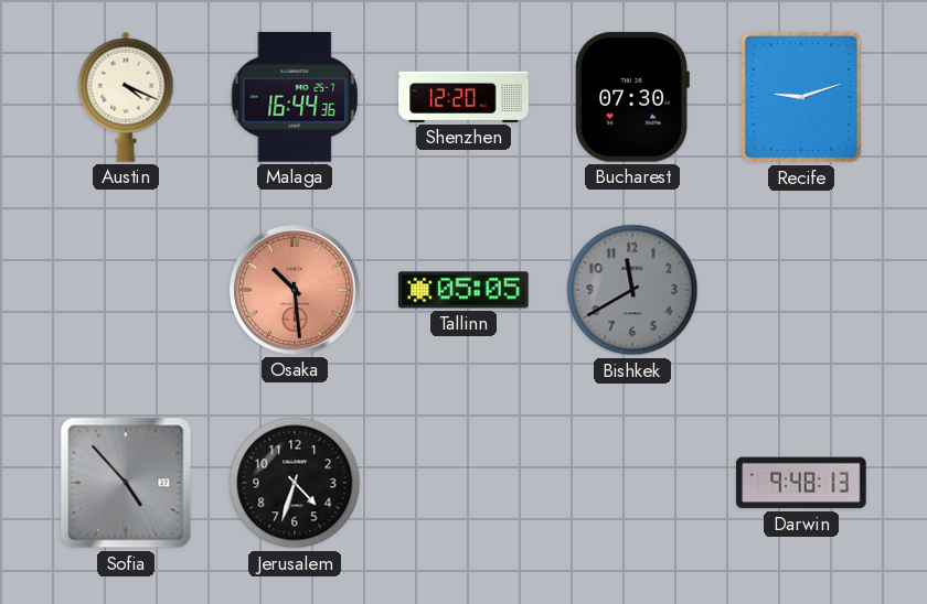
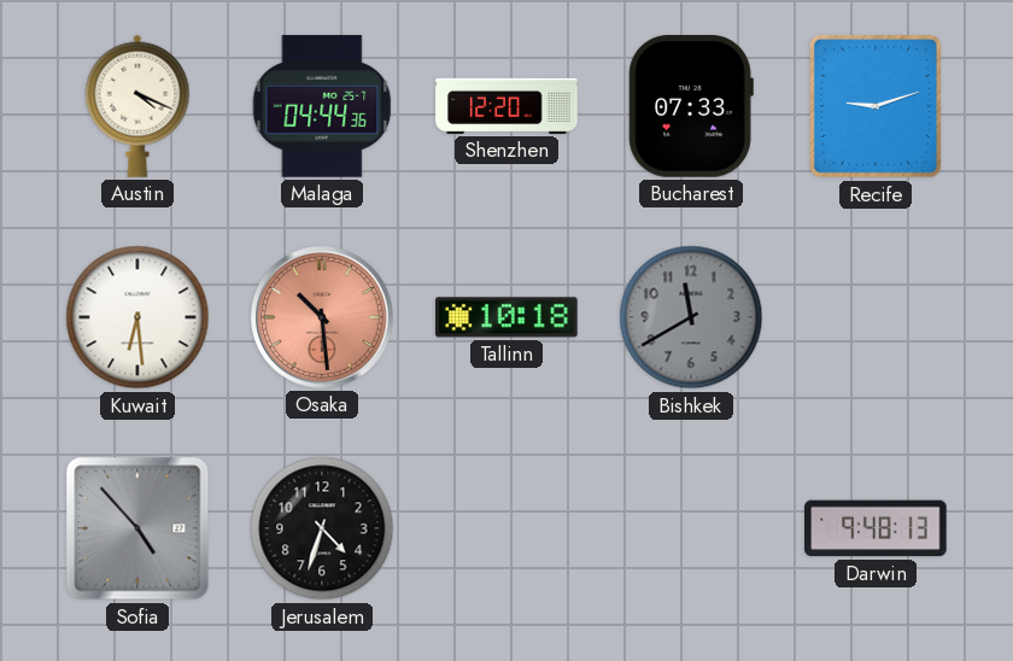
Malaga: 16:44 -> 04:44 (322, 106)
Bucharest: 07:30 -> 07:33 (691, 107)
Kuwait: none -> 6:29 (137, 317)
Tallinn: 05:05 -> 10:18 (506, 317)
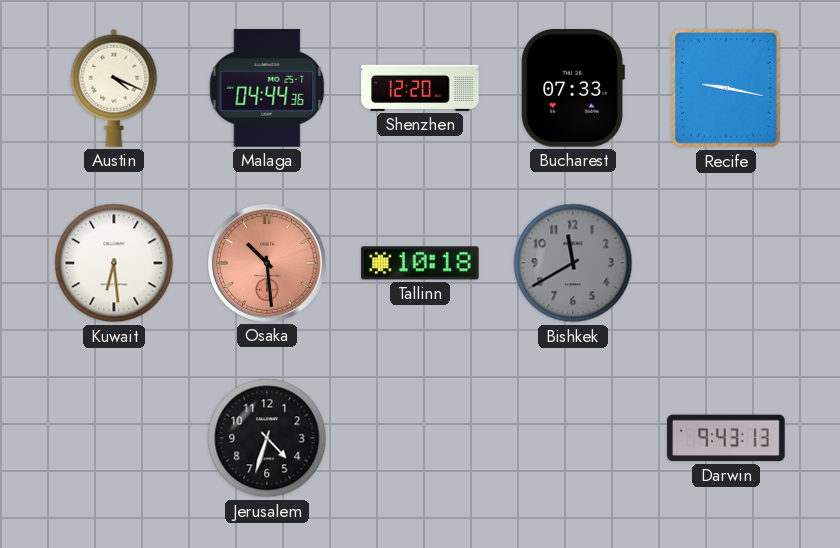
Recife: 9:12 -> 9:17 (726, 88)
Sofia: 4:53 -> none (137, 528)
Darwin: 9:48 -> 9:43 (726, 438)
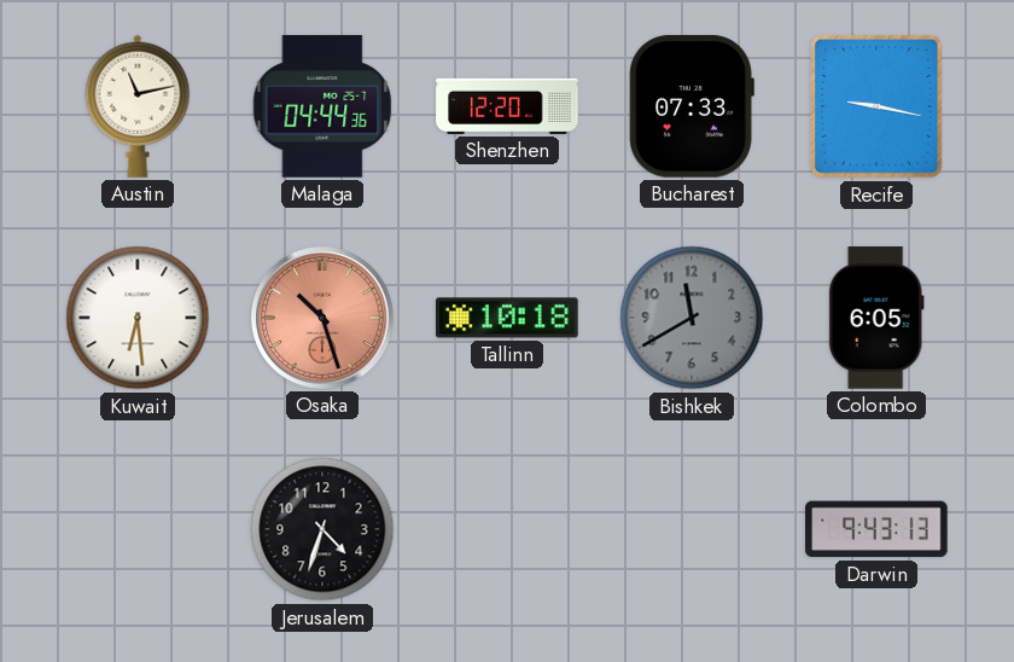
Austin: 4:19 -> 11:13 (138, 106)
Osaka: 10:29 -> 10:27 (322, 318)
Colombo: none -> 6:05 (876, 318)
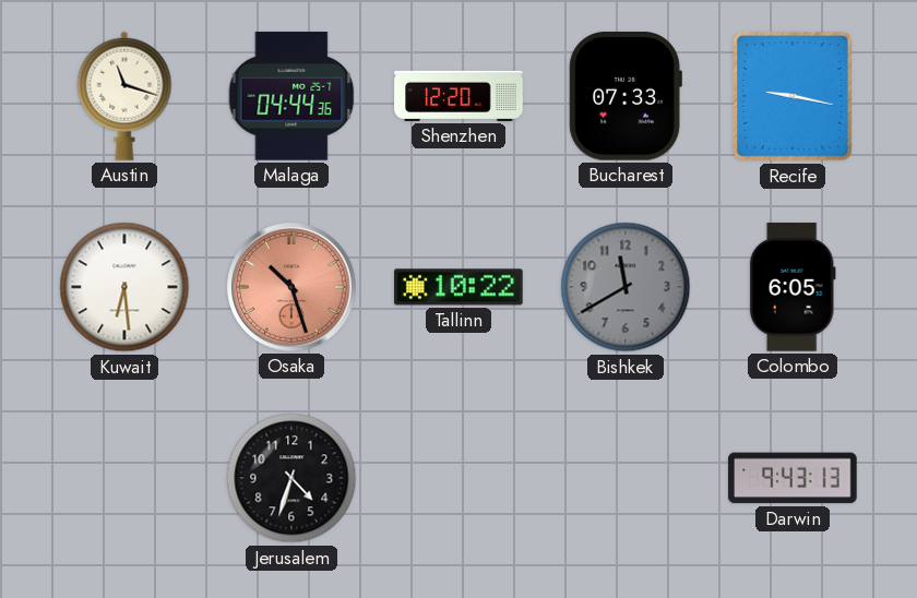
Austin: 11:13 -> 11:18 (124, 96)
Tallinn: 10:18 -> 10:22 (458, 287)
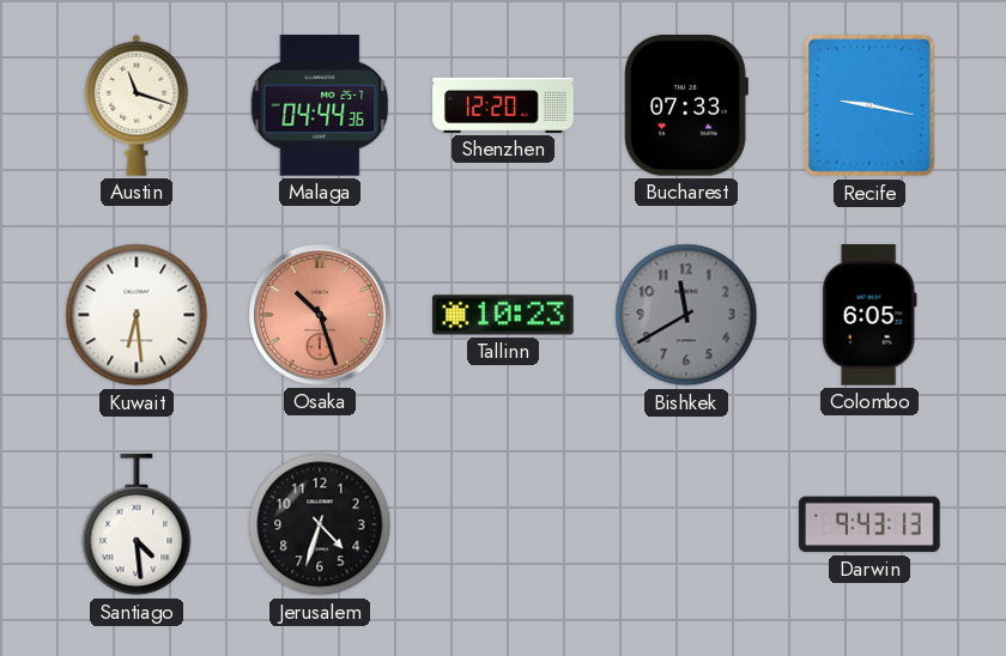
Tallinn: 10:22 -> 10:23 (503, 315)
Santiago: none -> 4:29 (137, 526)
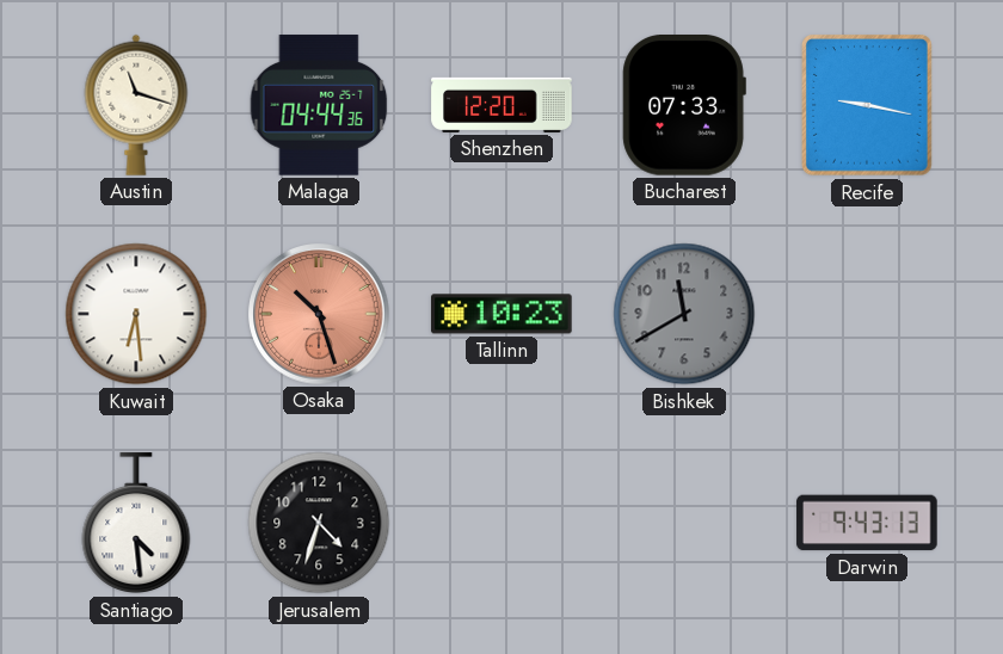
Colombo: 6:05 -> none (869, 315)
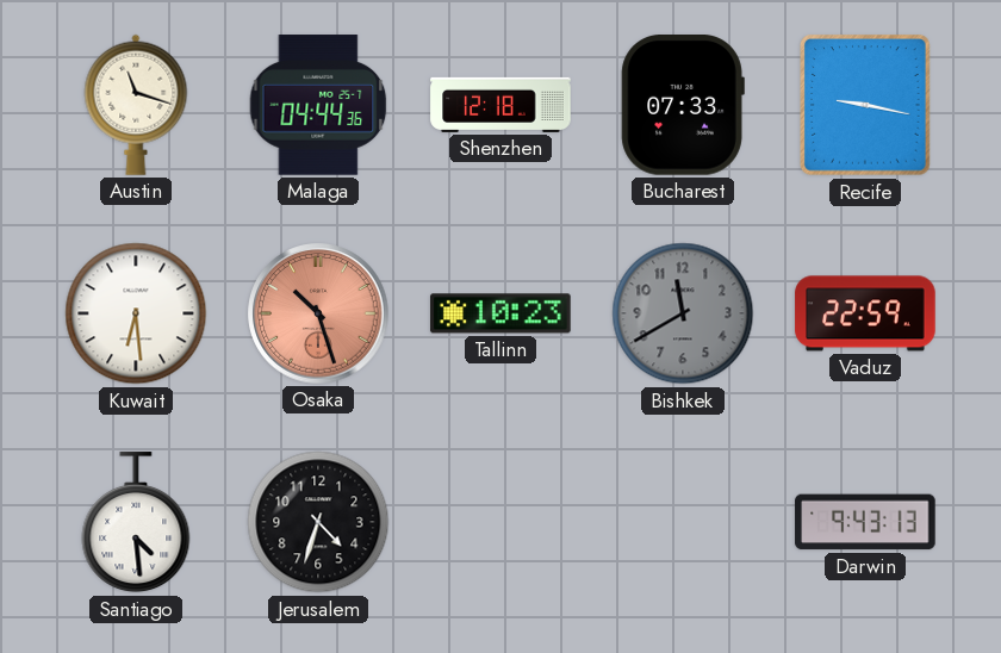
Shenzhen: 12:20 -> 12:18 (500, 105)
Vaduz: none -> 22:59 (865, 313)
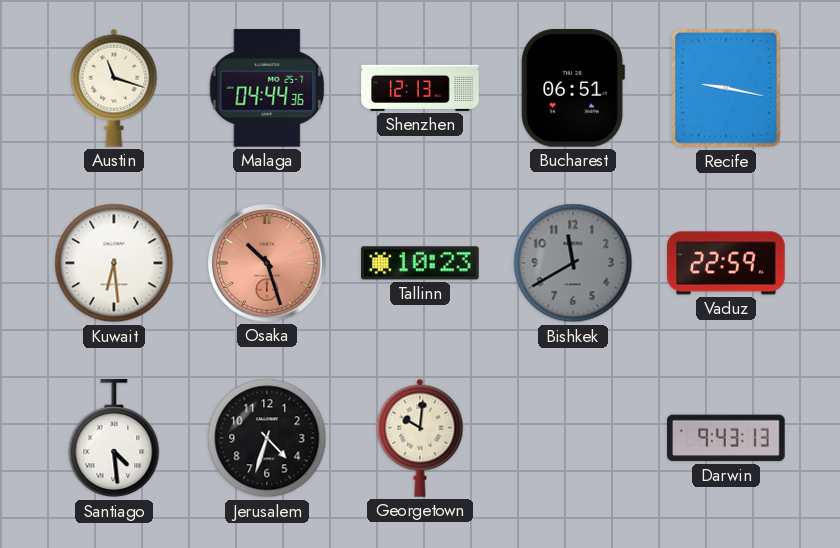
Shenzhen: 12:18 -> 12:13 (420, 88)
Bucharest: 07:33 -> 06:51 (573, 89)
Georgetown: none -> 10:01 (420, 438)
